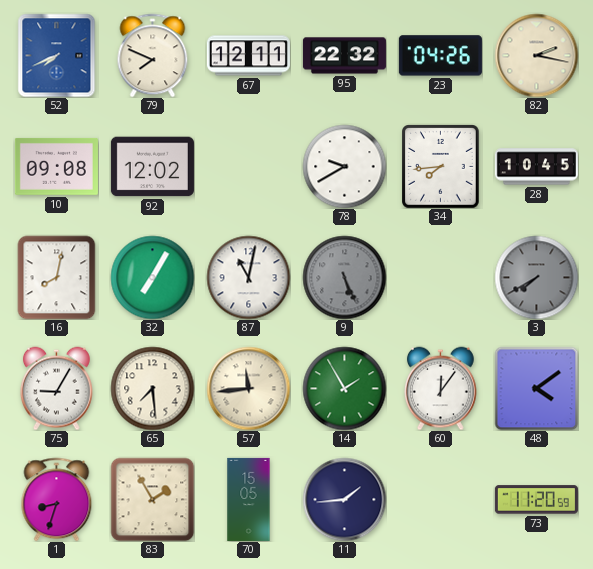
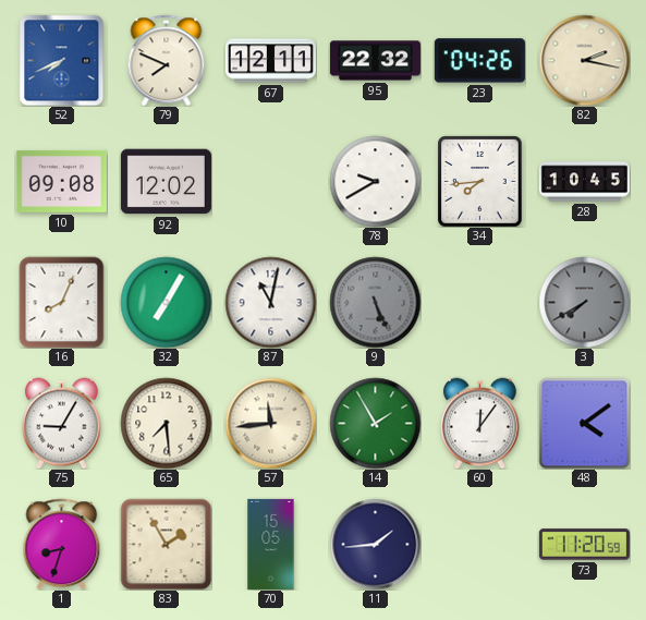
16: 8:02 -> 8:04 (62, 302)
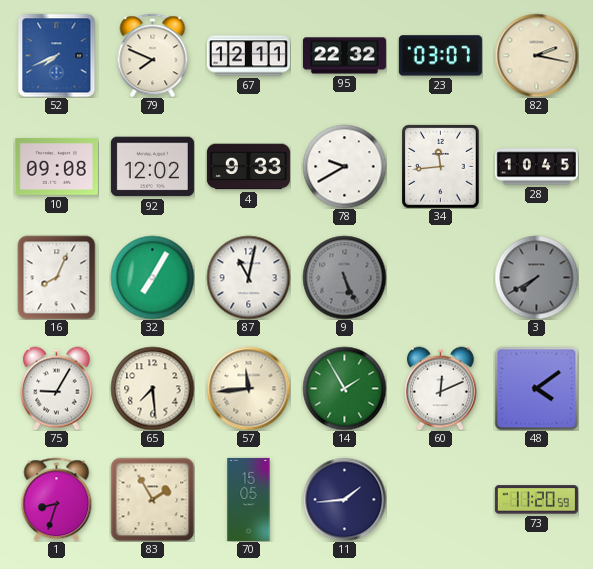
23: 04:26 -> 03:07 (440, 56)
4: none -> 9:33 (248, 167)
34: 7:44 -> 11:44 (441, 166)
60: 12:06 -> 12:11 (440, 388)
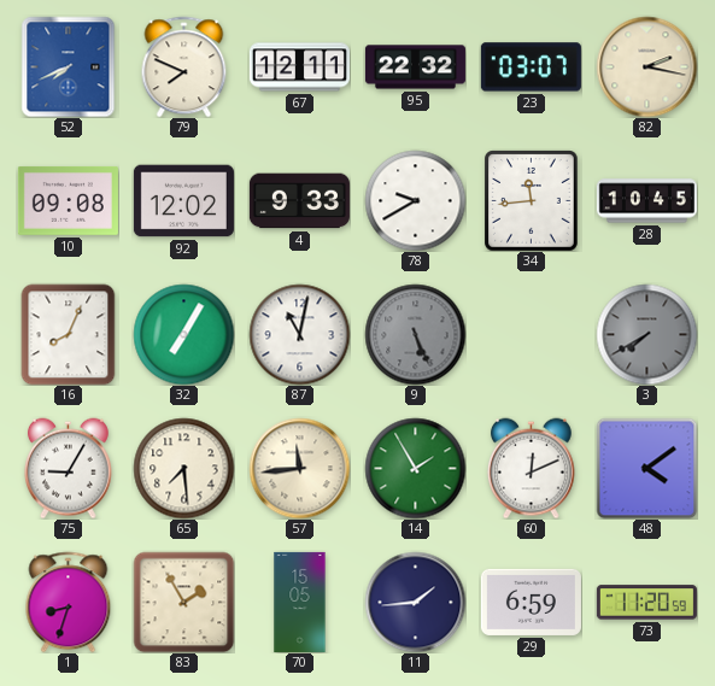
29: none -> 6:59 (531, 602)
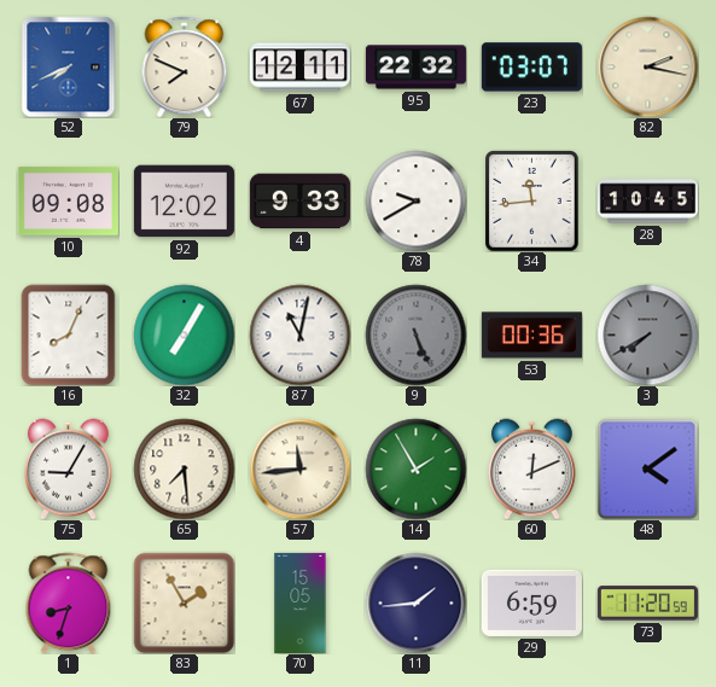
53: none -> 00:36 (531, 336)
